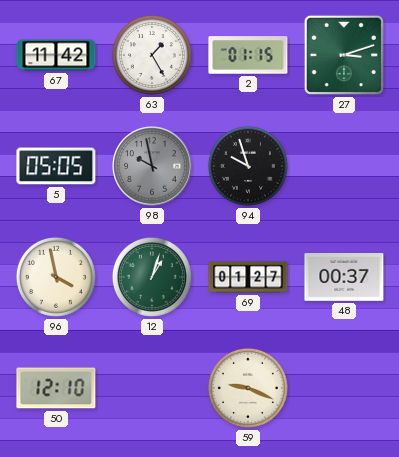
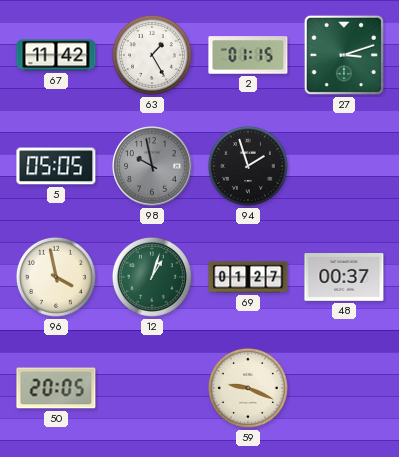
94: 9:57 -> 1:57 (248, 166)
50: 12:10 -> 20:05 (56, 388)
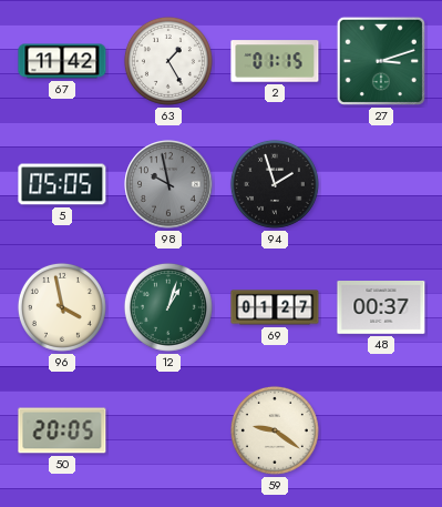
59: 9:19 -> 9:21 (275, 430)
